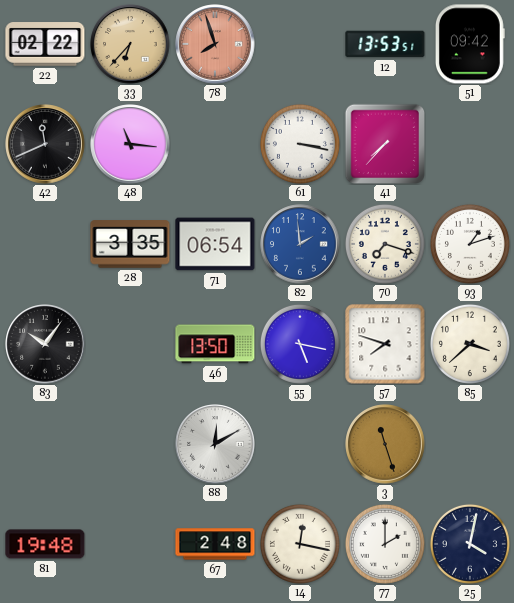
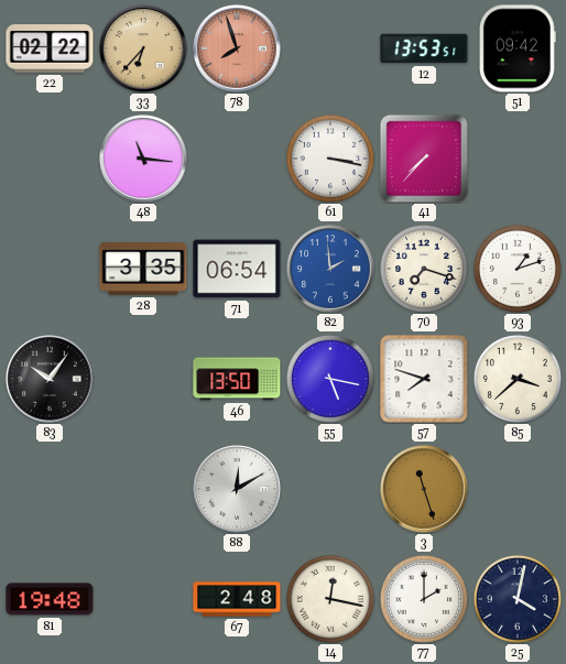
42: 11:41 -> none (45, 144)
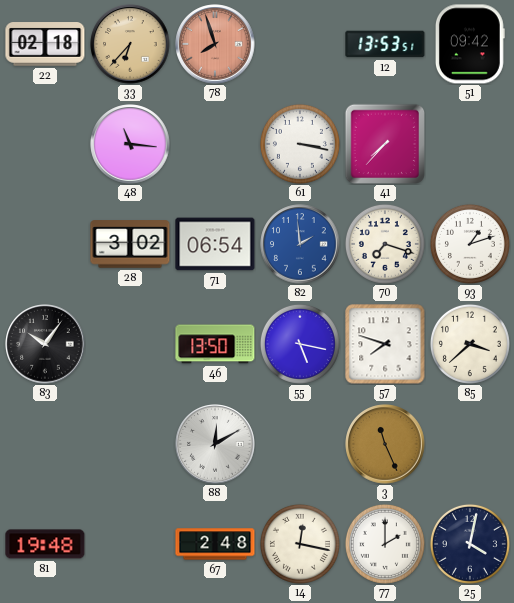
22: 02:22 -> 02:18 (45, 44)
28: 3:35 -> 3:02 (130, 244)
3: 11:27 -> 11:26 (385, 444)
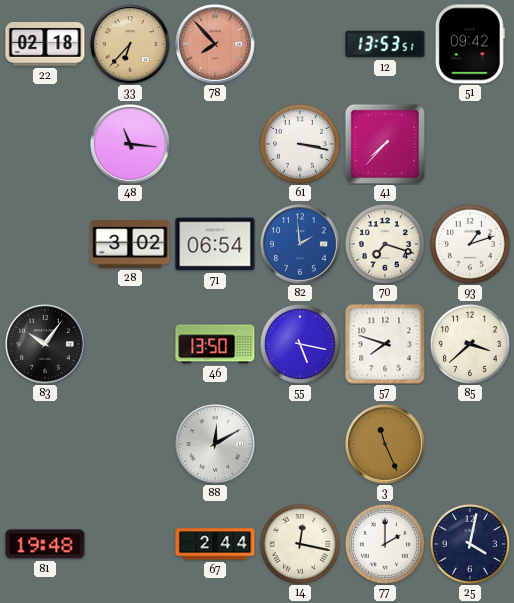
78: 7:57 -> 7:53 (215, 44)
67: 2:48 -> 2:44 (215, 544)
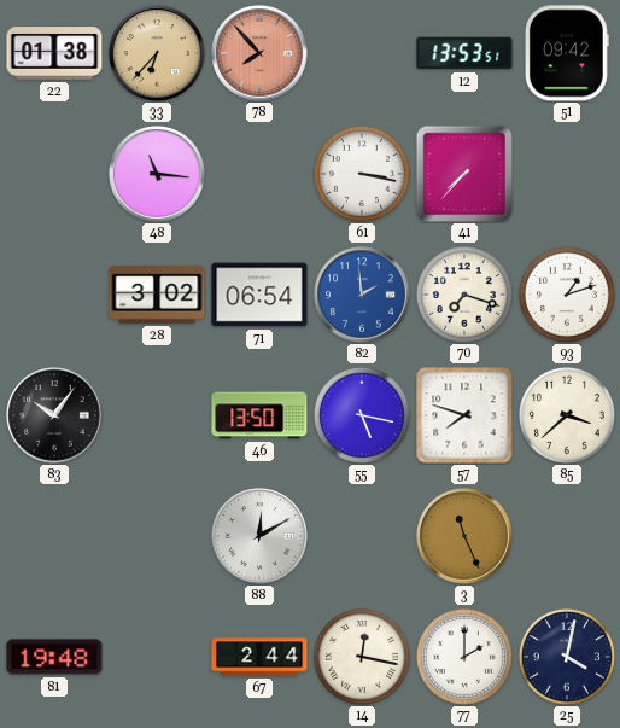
22: 02:18 -> 01:38 (54, 53)
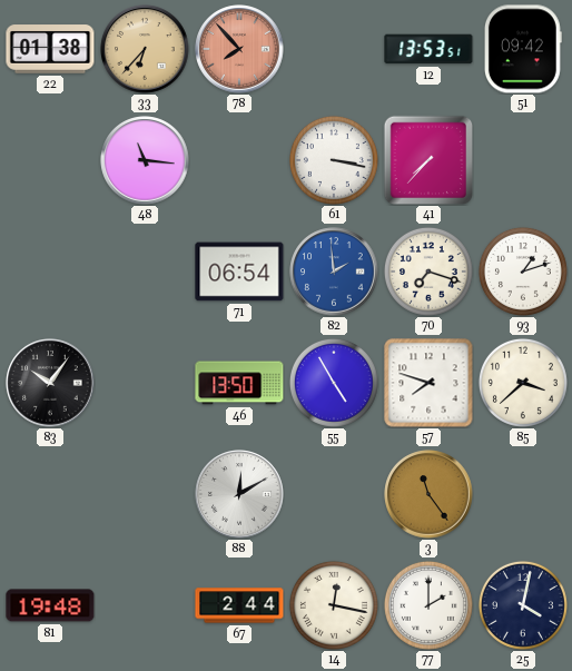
28: 3:02 -> none (157, 295)
55: 5:17 -> 4:55 (334, 383)
3: 11:26 -> 11:24 (428, 494)
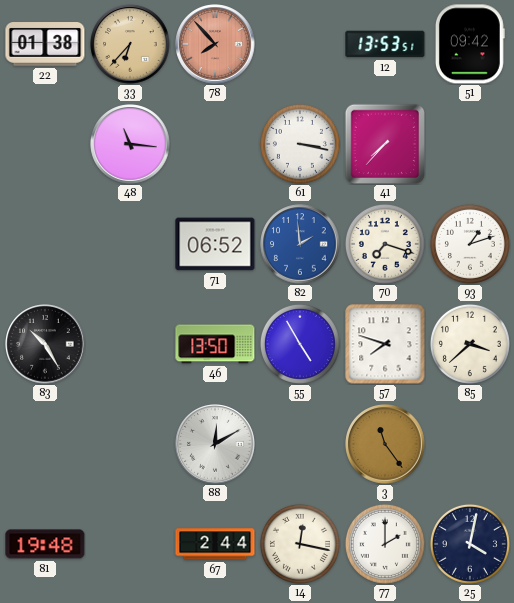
71: 06:54 -> 06:52 (215, 244)
83: 10:06 -> 10:25 (45, 344)
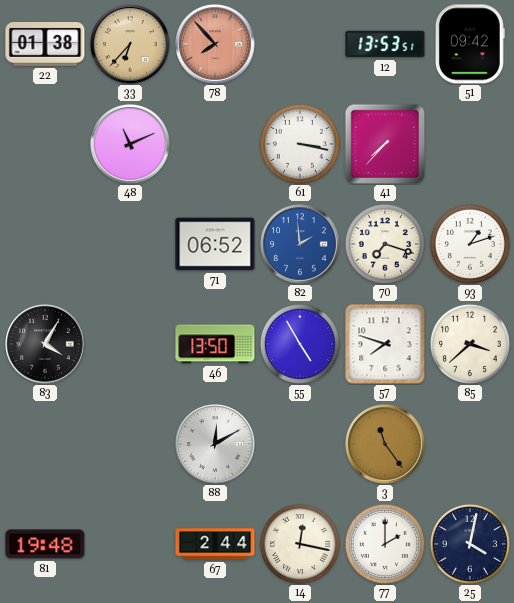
48: 11:16 -> 11:11 (130, 144)
83: 10:25 -> 4:05 (45, 344)
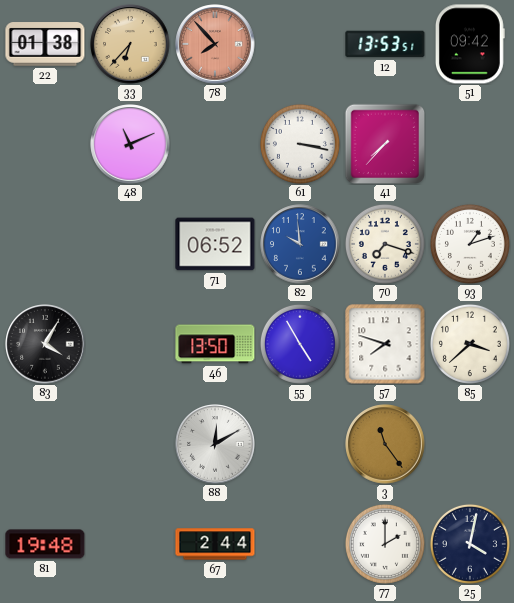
82: 1:59 -> 9:59 (300, 244)
14: 12:17 -> none (300, 544)
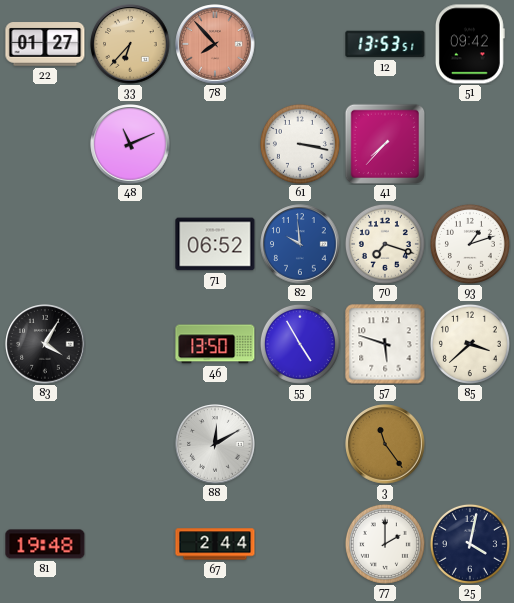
22: 01:38 -> 01:27 (45, 44)
57: 7:48 -> 5:48 (385, 344)
